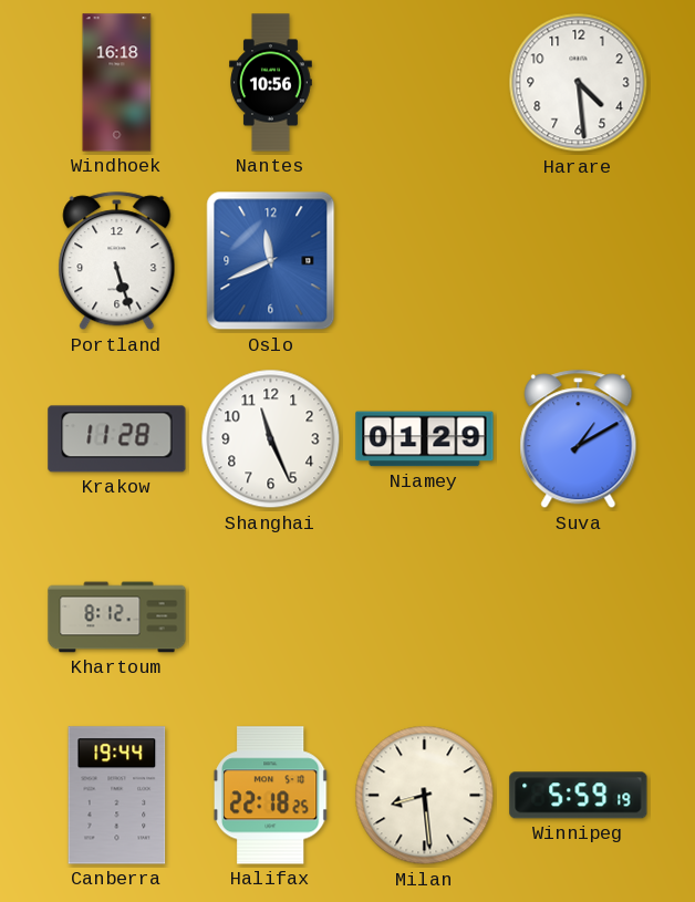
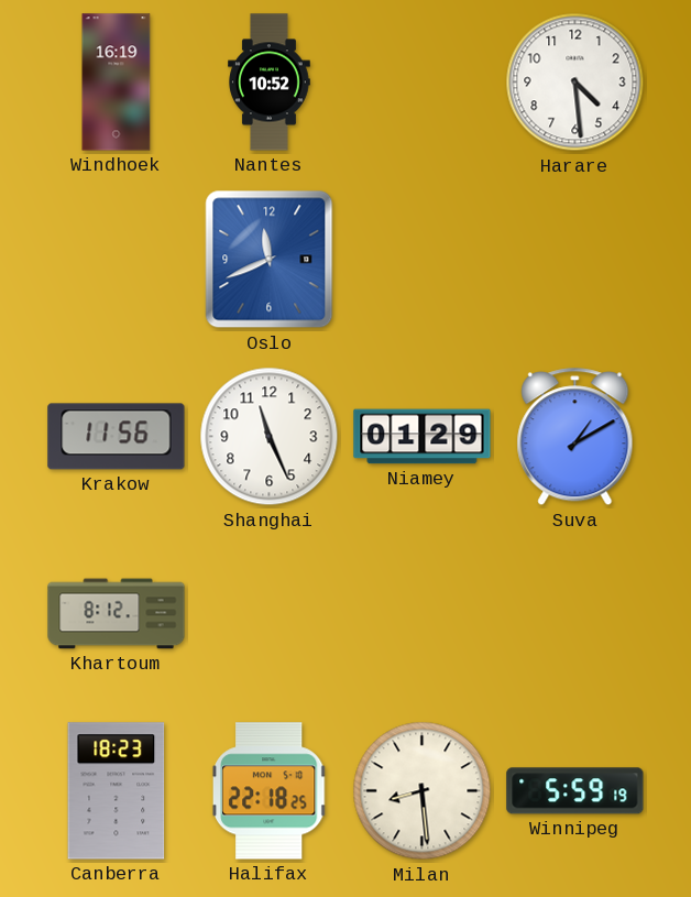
Windhoek: 16:18 -> 16:19 (117, 83)
Nantes: 10:56 -> 10:52 (270, 83)
Portland: 5:27 -> none (117, 261)
Krakow: 11:28 -> 11:56 (117, 437)
Canberra: 19:44 -> 18:23 (117, 791)
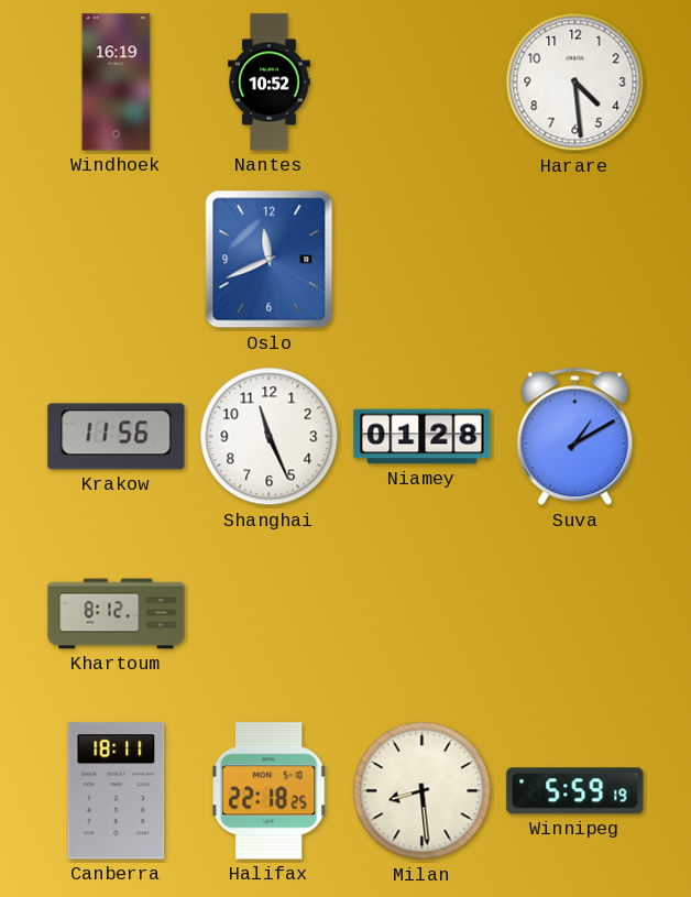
Niamey: 01:29 -> 01:28 (423, 437)
Canberra: 18:23 -> 18:11 (117, 791)
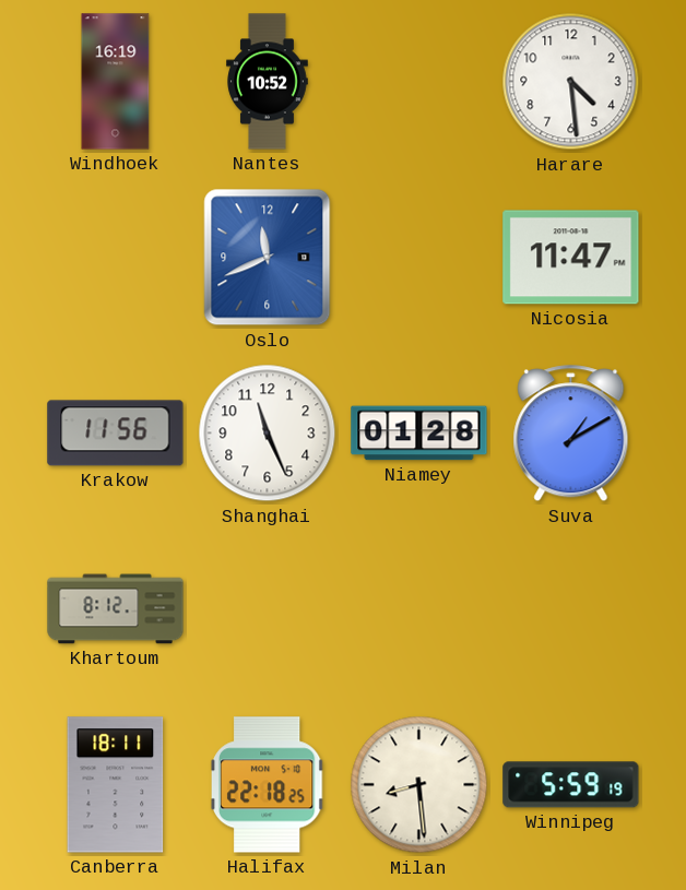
Nicosia: none -> 11:47 (571, 258)
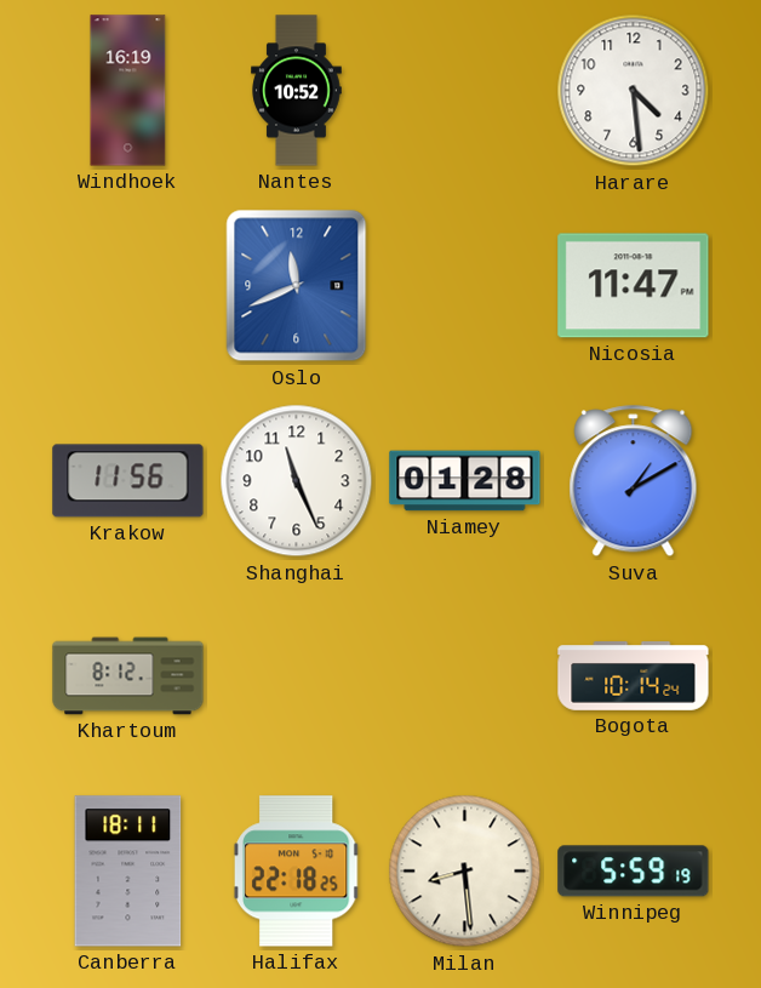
Bogota: none -> 10:14 (634, 676)
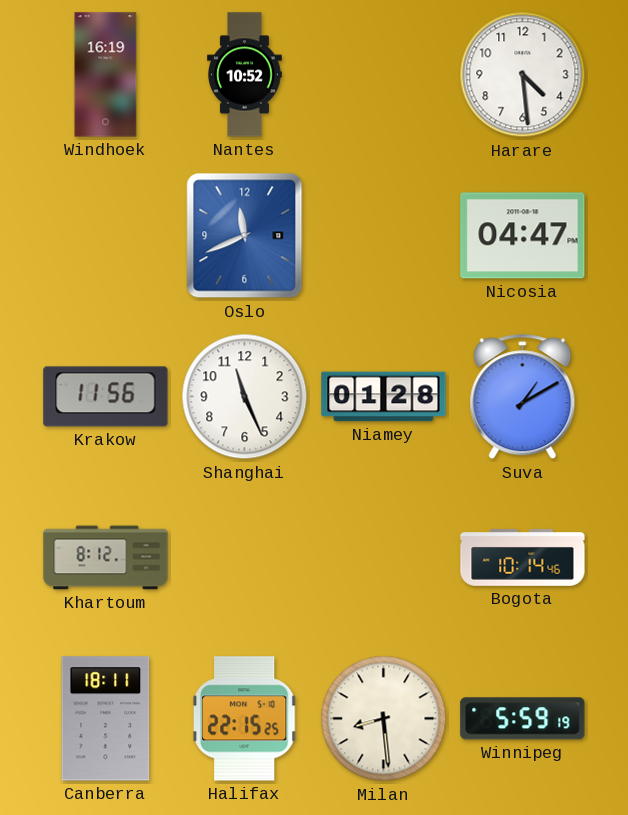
Nicosia: 11:47 -> 04:47 (523, 236)
Bogota: 10:14:24 -> 10:14:46 (523, 558)
Halifax: 22:18 -> 22:15 (244, 719)
